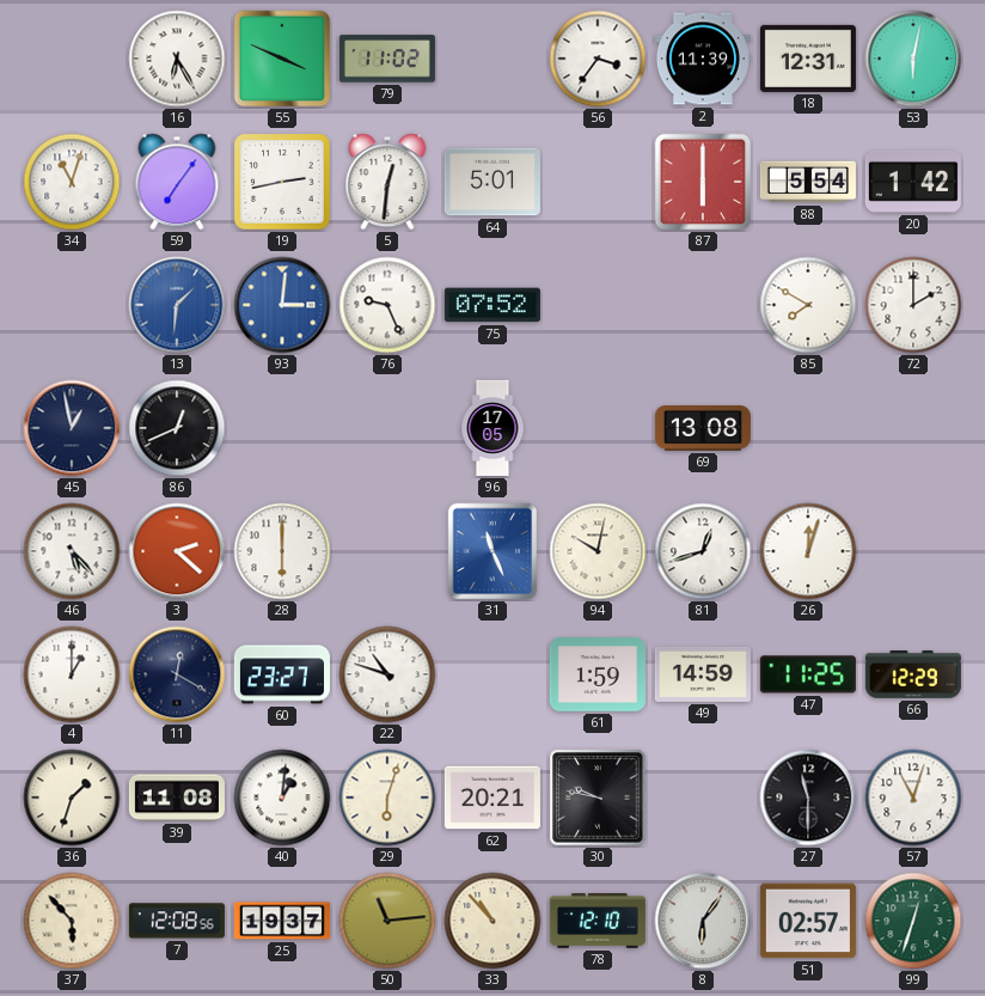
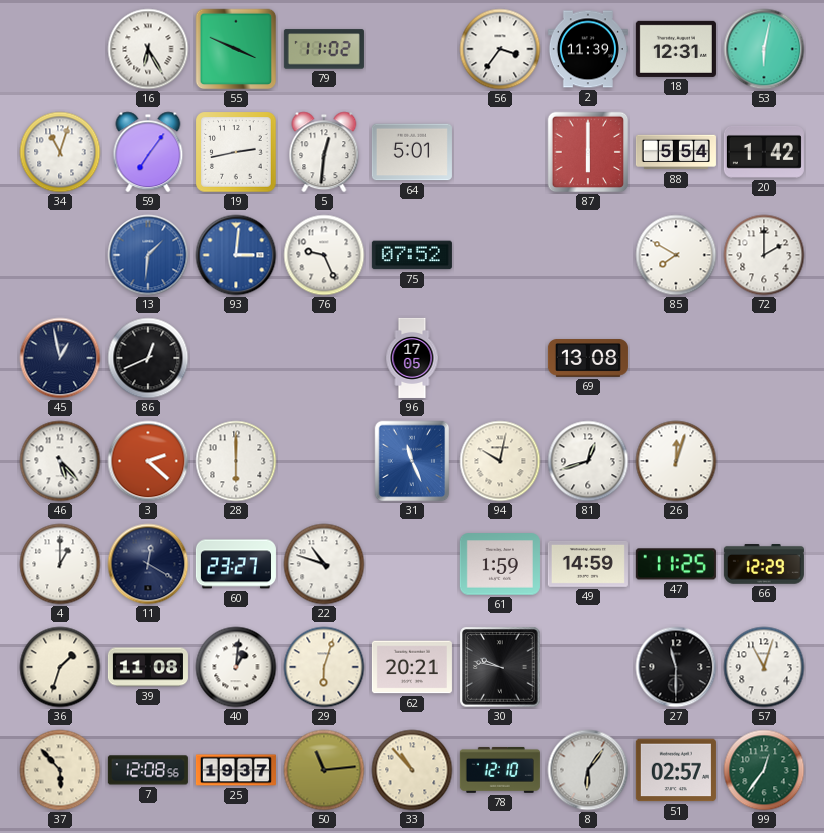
99: 12:33 -> 12:36 (764, 770)
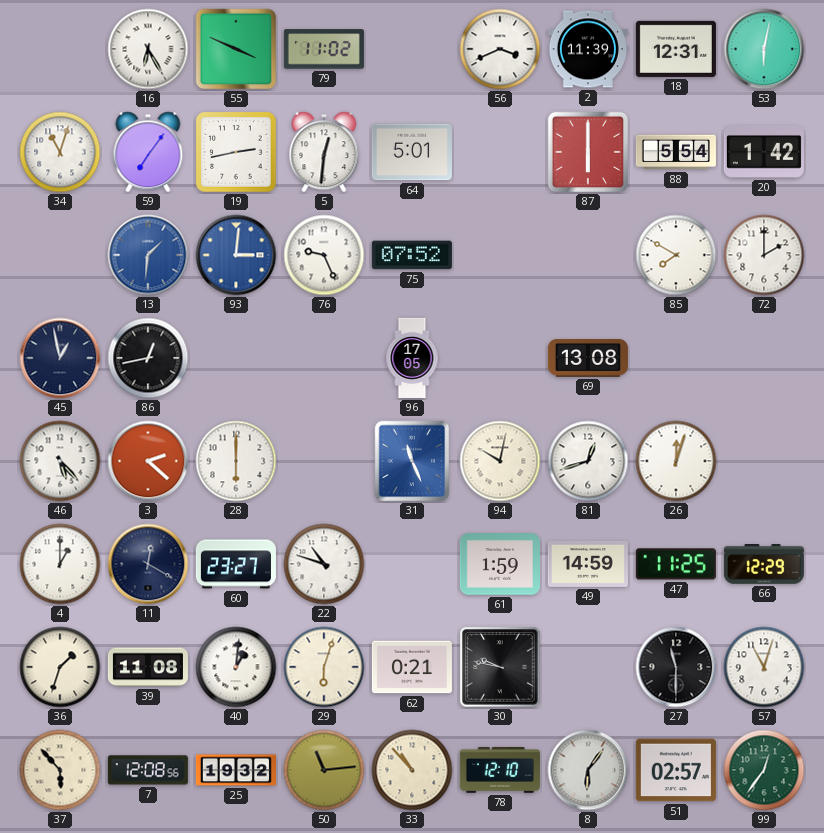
56: 3:36 -> 3:41 (500, 49)
86: 12:41 -> 12:43 (148, 358)
62: 20:21 -> 0:21 (412, 667)
25: 19:37 -> 19:32 (236, 770)
